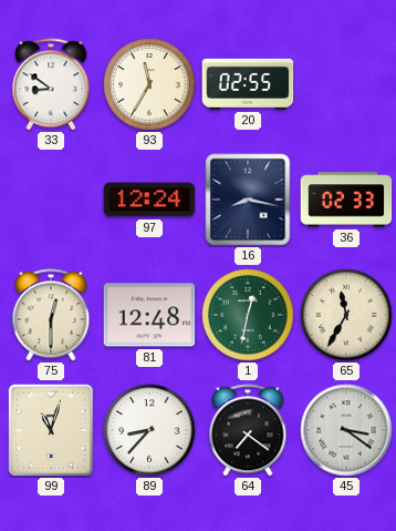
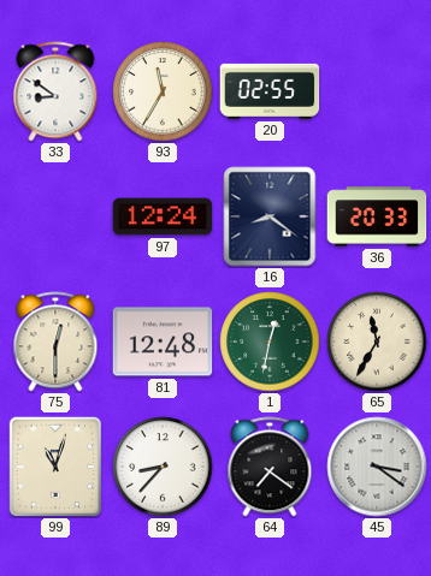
16: 8:17 -> 8:21 (270, 216)
36: 02:33 -> 20:33 (377, 216)
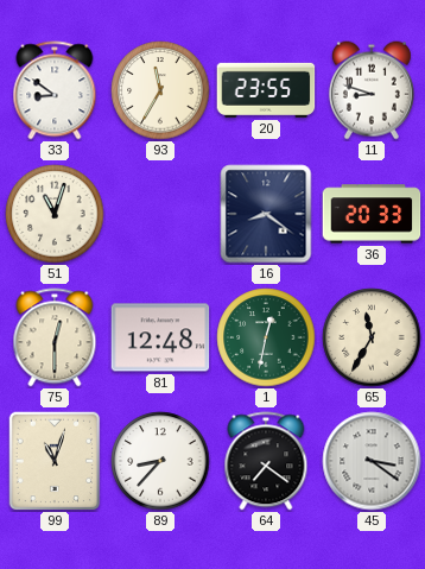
20: 02:55 -> 23:55 (266, 90)
11: none -> 8:48 (372, 90)
51: none -> 11:03 (55, 214)
97: 12:24 -> none (163, 216)
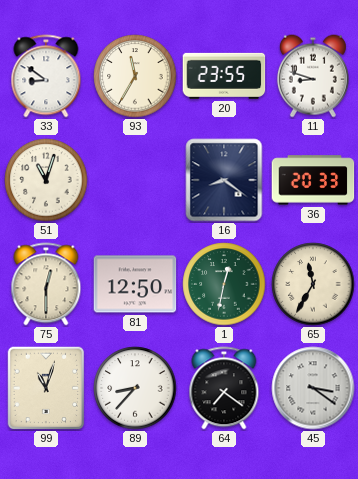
81: 12:48 -> 12:50 (135, 284)
